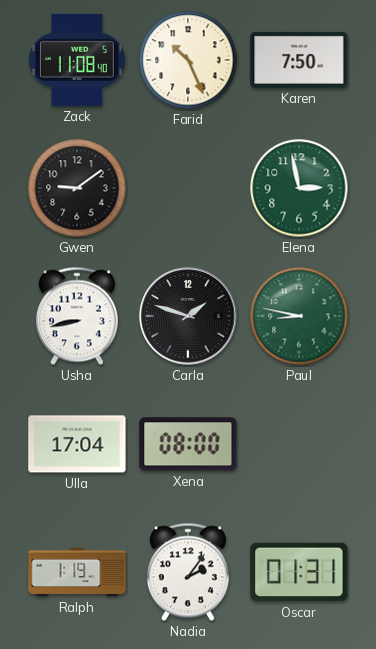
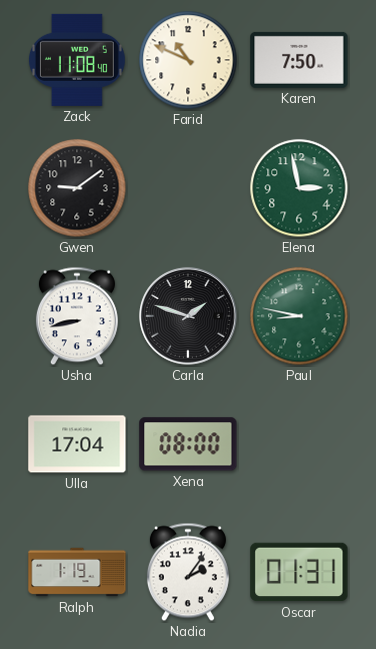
Farid: 10:26 -> 10:49 (188, 60)
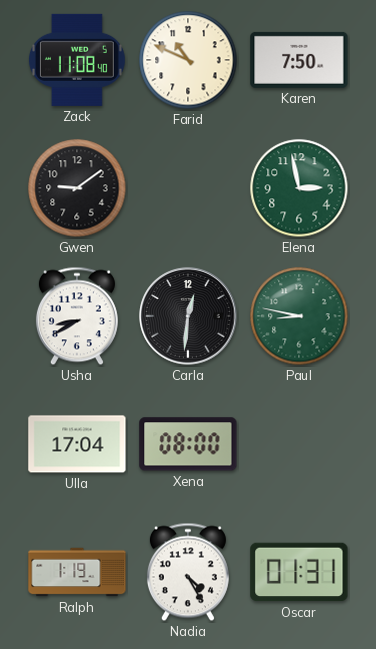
Usha: 8:43 -> 8:40 (77, 316)
Carla: 1:48 -> 12:31 (188, 316)
Nadia: 2:06 -> 4:25 (188, 572)
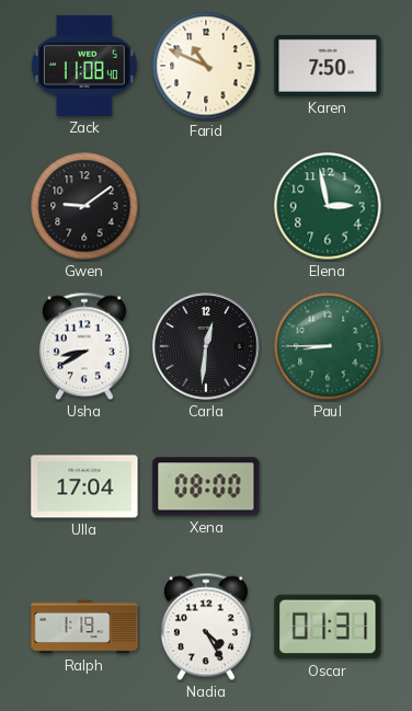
Paul: 8:47 -> 8:45 (328, 346)
